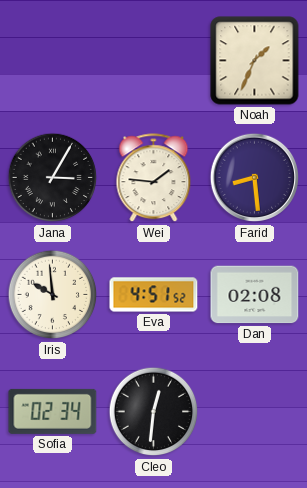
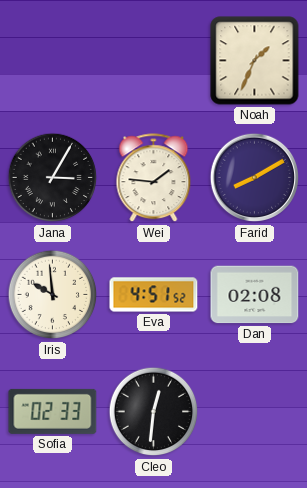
Farid: 8:29 -> 8:10 (255, 178)
Sofia: 02:34 -> 02:33 (53, 411)
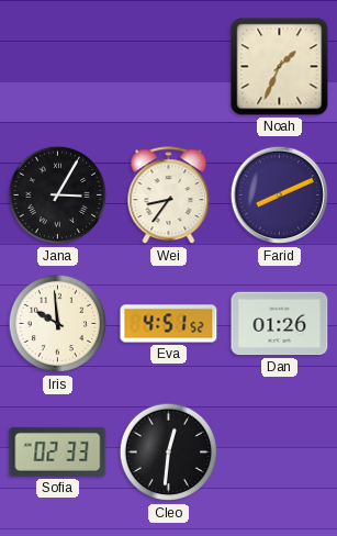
Wei: 1:46 -> 8:36 (169, 196)
Farid: 8:10 -> 8:11 (280, 196)
Dan: 02:08 -> 01:26 (280, 324)
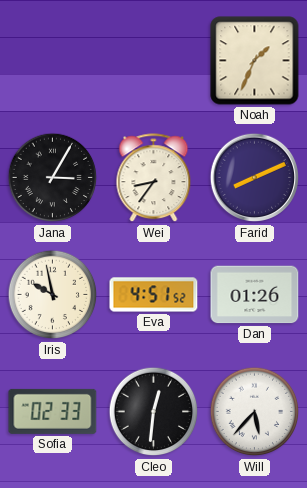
Iris: 9:59 -> 9:58 (53, 295)
Will: none -> 5:37 (255, 412)
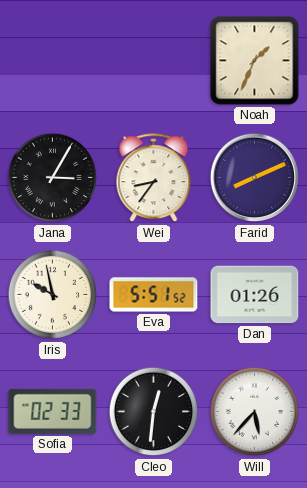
Eva: 4:51 -> 5:51 (154, 295)
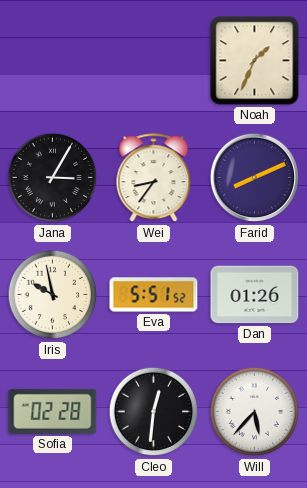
Sofia: 02:33 -> 02:28 (53, 411)
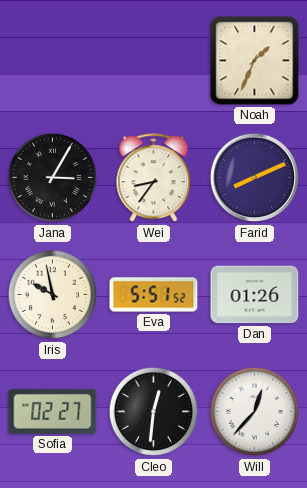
Sofia: 02:28 -> 02:27 (53, 411)
Will: 5:37 -> 12:37 (255, 412)
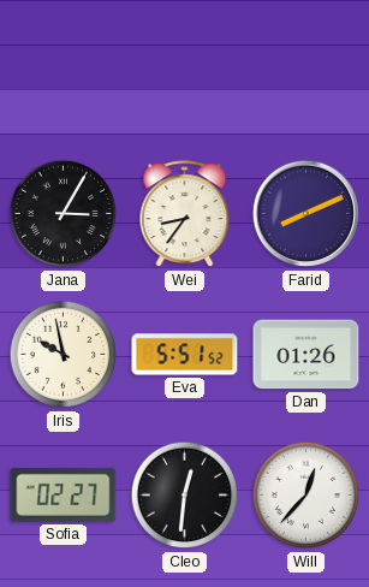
Noah: 1:34 -> none (255, 61)
